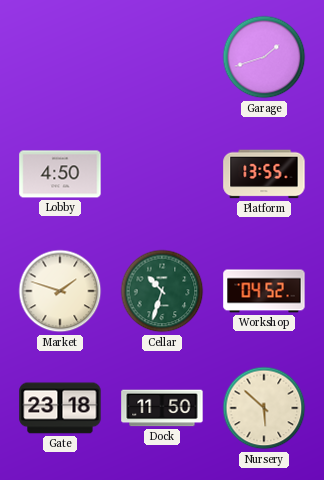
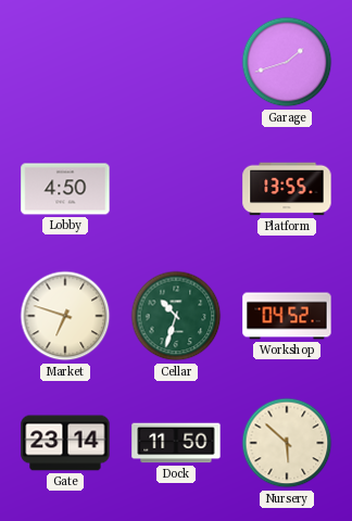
Market: 1:48 -> 6:48 (65, 316)
Gate: 23:18 -> 23:14 (65, 443)
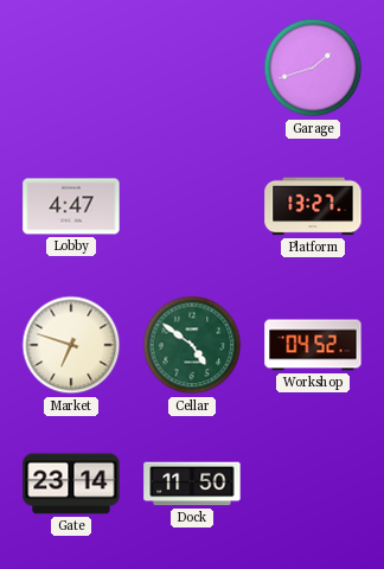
Lobby: 4:50 -> 4:47 (71, 206)
Platform: 13:55 -> 13:27 (313, 206)
Cellar: 10:33 -> 4:51 (192, 345)
Nursery: 5:52 -> none (287, 443)
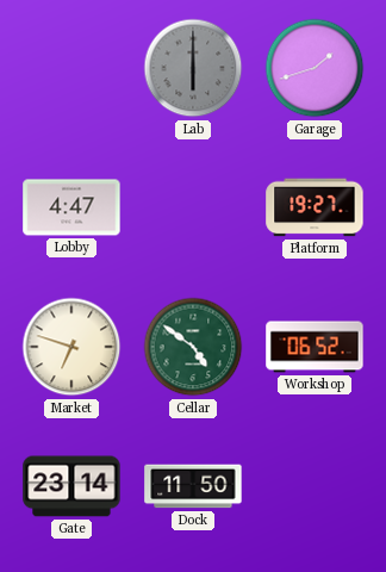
Lab: none -> 6:00 (193, 68)
Platform: 13:27 -> 19:27 (315, 207)
Workshop: 04:52 -> 06:52 (315, 347)
